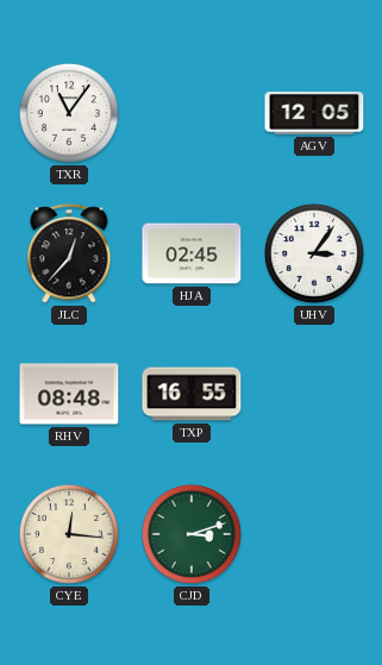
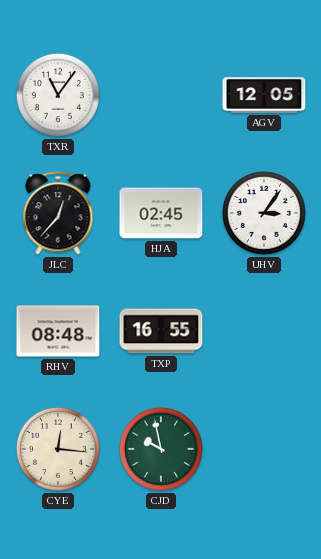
CJD: 3:12 -> 9:58 (161, 449)
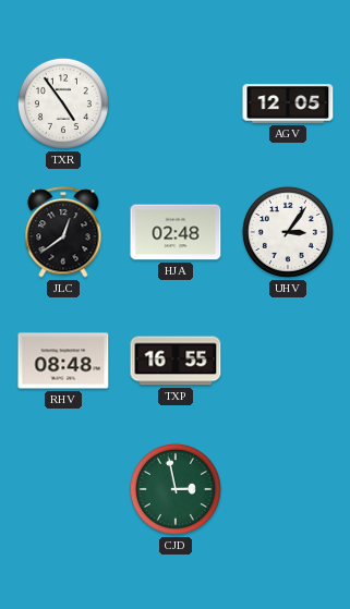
TXR: 11:06 -> 4:54 (63, 103)
JLC: 12:37 -> 12:39 (63, 232)
HJA: 02:45 -> 02:48 (176, 232)
CYE: 12:16 -> none (58, 449)
CJD: 9:58 -> 2:58 (176, 489)
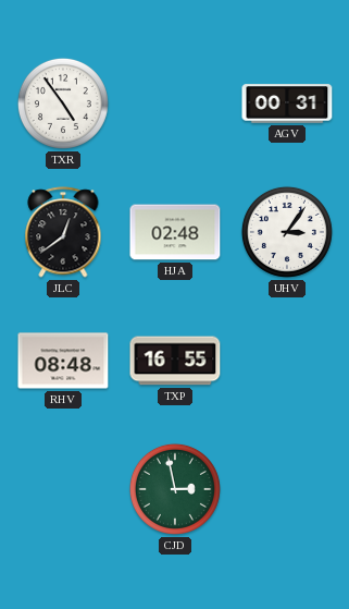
AGV: 12:05 -> 00:31 (287, 103)
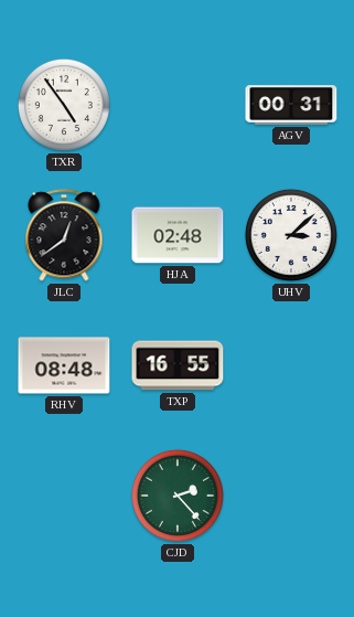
UHV: 3:06 -> 3:08 (291, 235)
CJD: 2:58 -> 2:23 (178, 496)
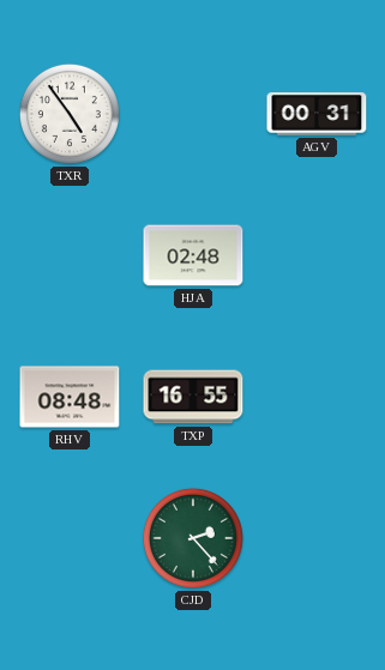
JLC: 12:39 -> none (64, 235)
UHV: 3:08 -> none (291, 235)
